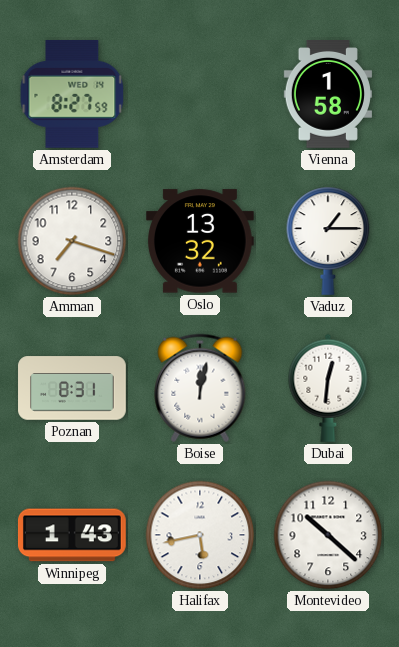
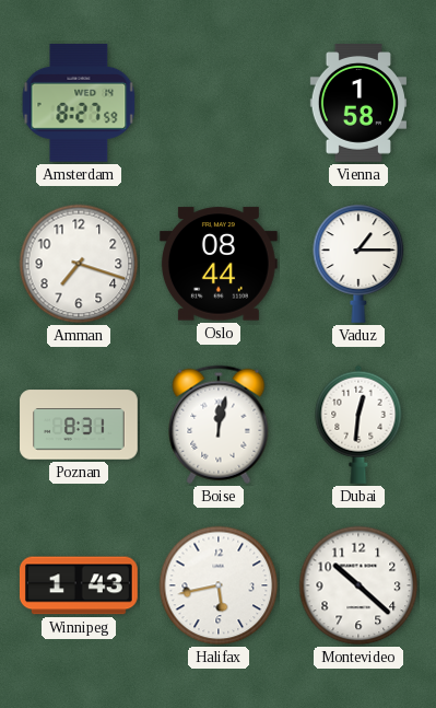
Oslo: 13:32 -> 08:44 (219, 264)
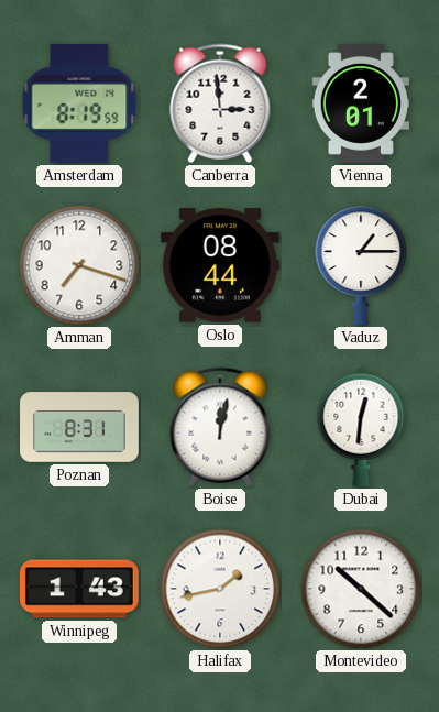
Amsterdam: 8:27 -> 8:19 (79, 103)
Canberra: none -> 2:59 (220, 103)
Vienna: 1:58 -> 2:01 (360, 105)
Halifax: 5:43 -> 1:43 (220, 589)
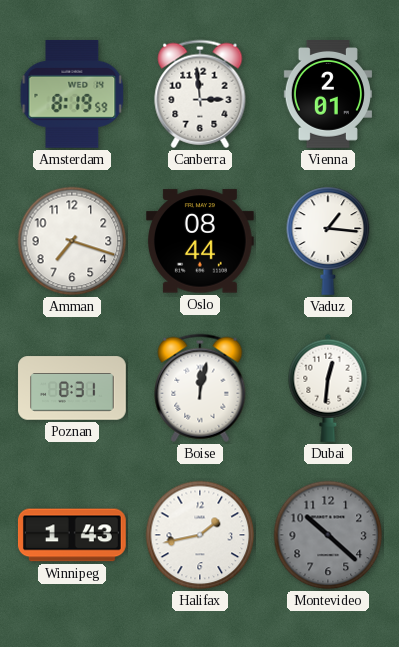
Vaduz: 1:15 -> 1:16 (328, 241)
Montevideo dial: white -> grey (328, 535)
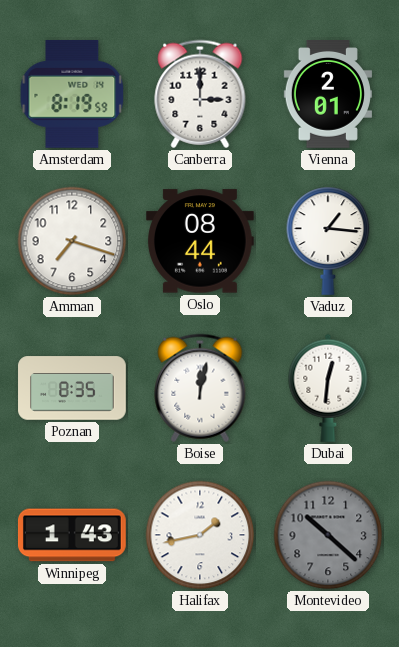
Canberra: 2:59 -> 3:00 (200, 94)
Poznan: 8:31 -> 8:35 (72, 388)
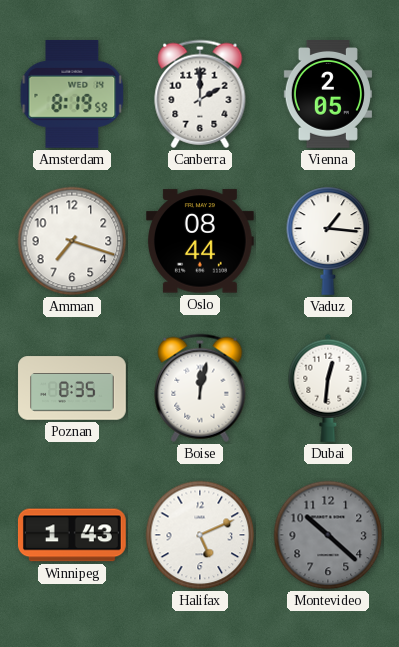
Canberra: 3:00 -> 2:00 (200, 94)
Vienna: 2:01 -> 2:05 (327, 95)
Halifax: 1:43 -> 5:11 (200, 535)
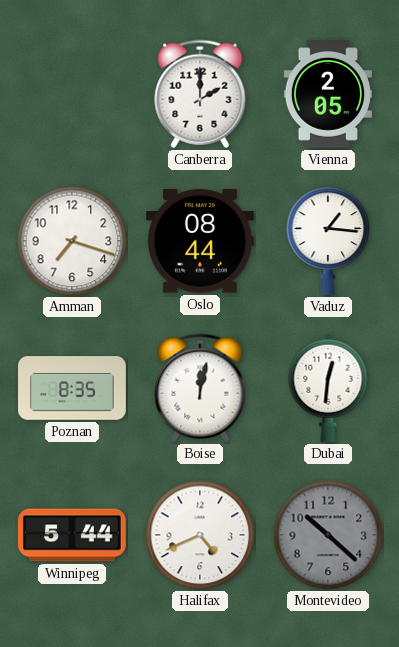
Amsterdam: 8:19 -> none (72, 94)
Winnipeg: 1:43 -> 5:44 (72, 535)
Halifax: 5:11 -> 4:41 (200, 535)
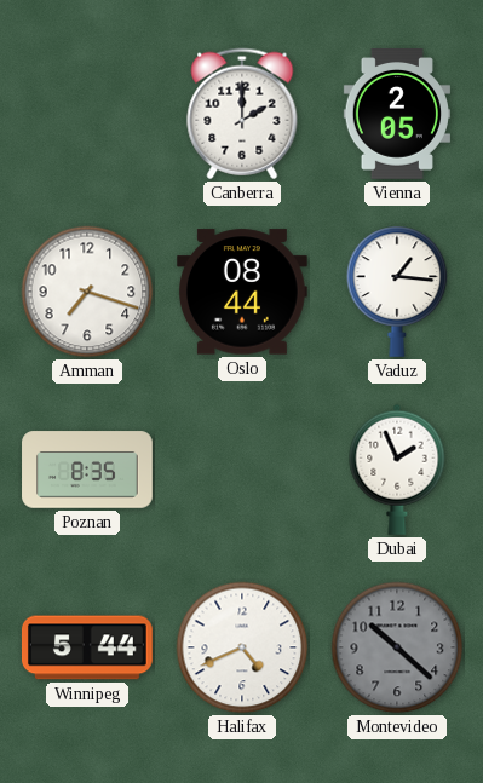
Boise: 12:02 -> none (200, 388)
Dubai: 12:31 -> 1:56 (397, 470)
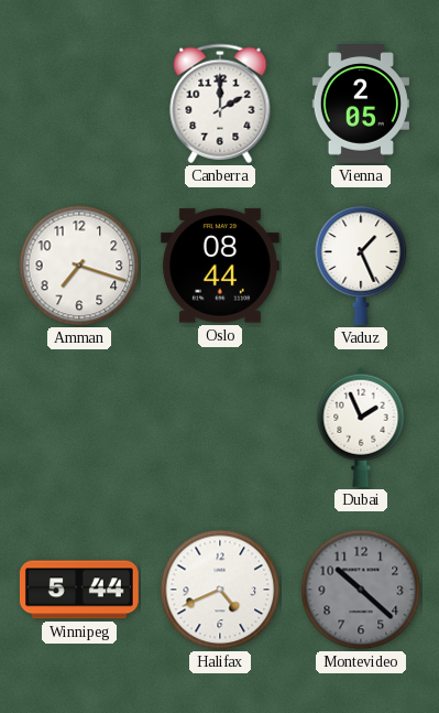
Vaduz: 1:16 -> 1:26 (361, 266)
Poznan: 8:35 -> none (87, 470)
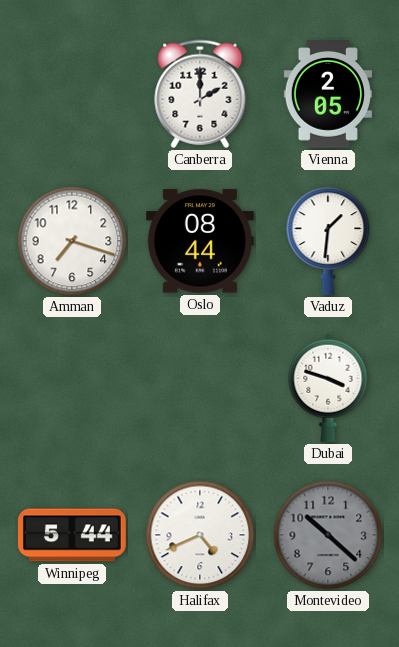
Vaduz: 1:26 -> 1:31 (328, 241)
Dubai: 1:56 -> 3:48 (328, 388)
